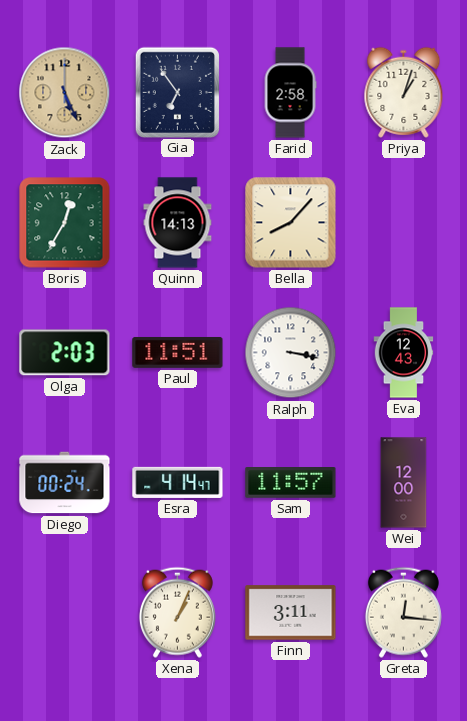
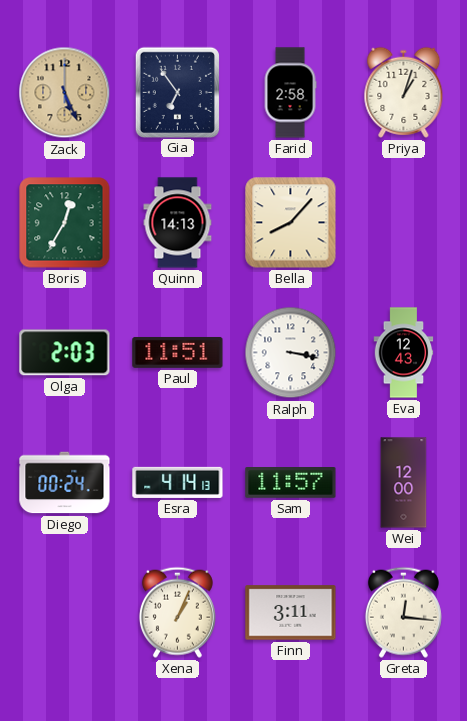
Esra: 4:14:47 -> 4:14:13 (178, 482)
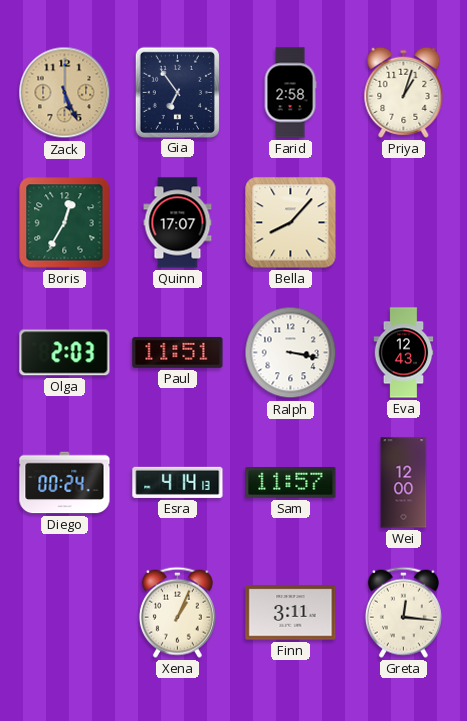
Quinn: 14:13 -> 17:07 (178, 223)
